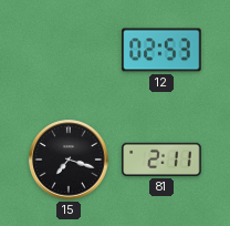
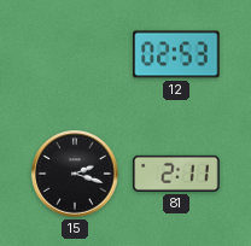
15: 7:18 -> 2:18 (75, 174)
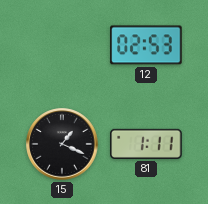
15: 2:18 -> 1:19 (62, 144)
81: 2:11 -> 1:11 (146, 144)
